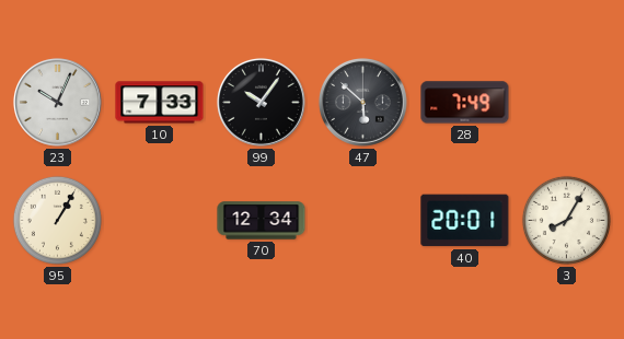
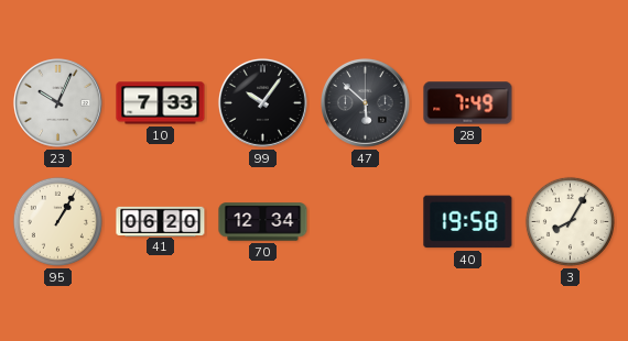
41: none -> 06:20 (161, 221)
40: 20:01 -> 19:58 (468, 222)
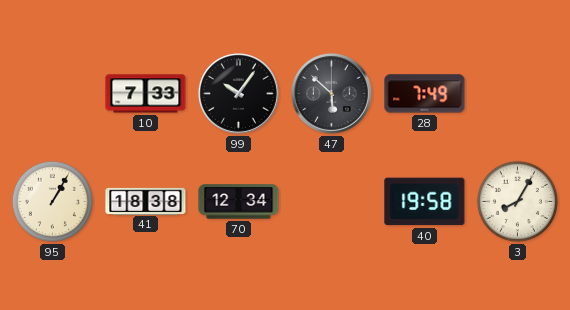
23: 10:04 -> none (57, 102)
41: 06:20 -> 18:38 (146, 201)
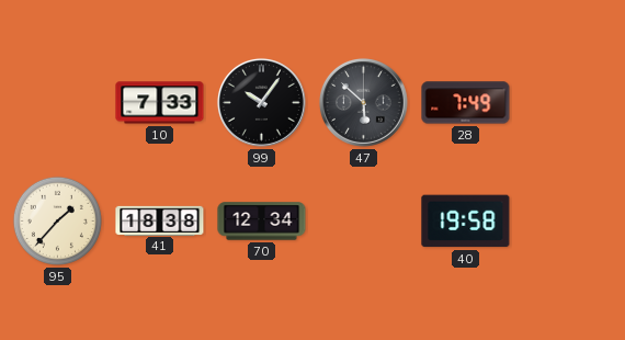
95: 1:05 -> 1:37 (57, 220)
3: 8:05 -> none (517, 201)
